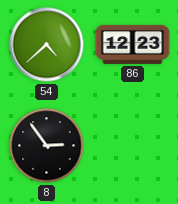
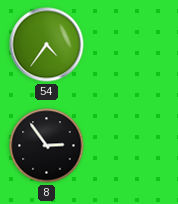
54: 4:38 -> 4:36 (47, 45)
86: 12:23 -> none (133, 44)
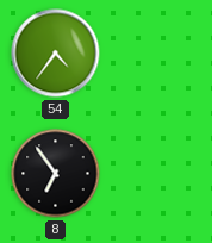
8: 2:54 -> 6:54 (56, 174)
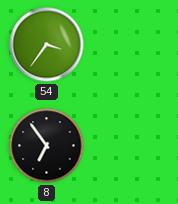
54: 4:36 -> 3:36 (47, 45)
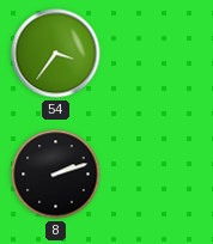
8: 6:54 -> 2:12 (56, 175)
